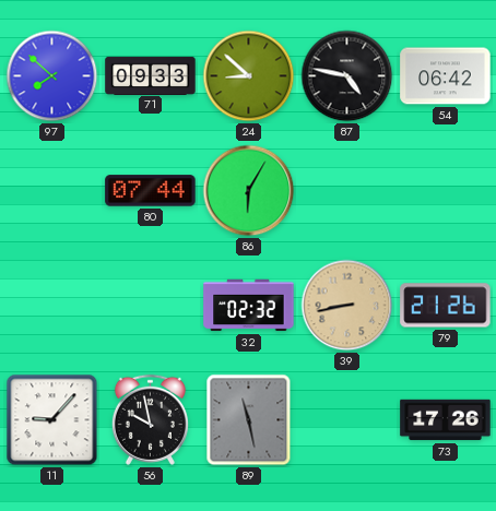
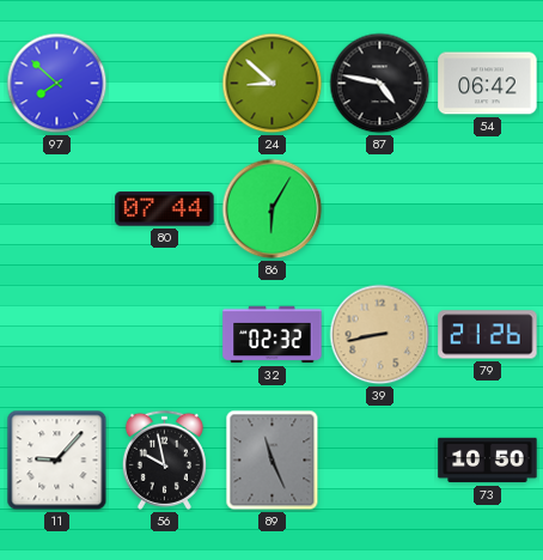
71: 09:33 -> none (151, 75)
89: 11:28 -> 11:26 (273, 461)
73: 17:26 -> 10:50 (488, 461)
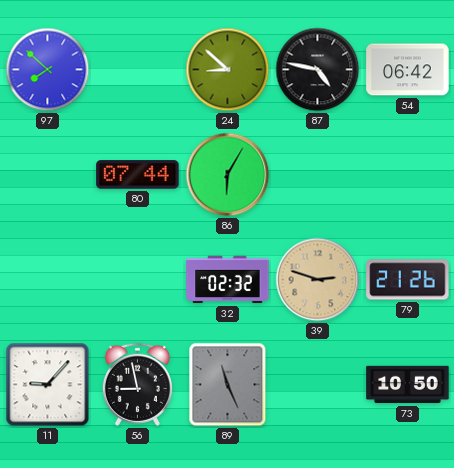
39: 8:43 -> 2:48 (318, 280)
56: 9:58 -> 8:58 (137, 384)
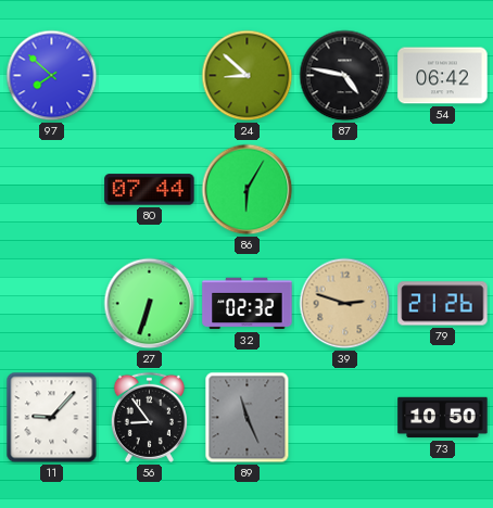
27: none -> 6:33 (150, 304)
56: 8:58 -> 8:54 (149, 417)
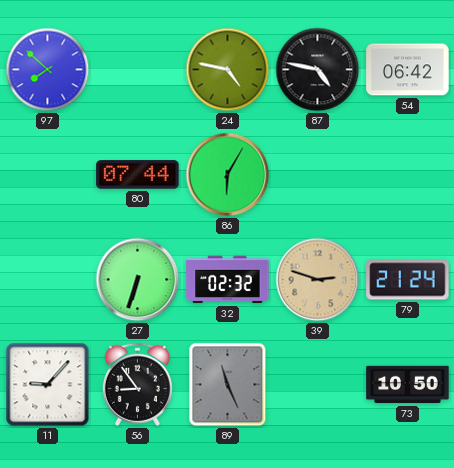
24: 8:52 -> 4:47 (228, 70)
79: 21:26 -> 21:24 (408, 280)
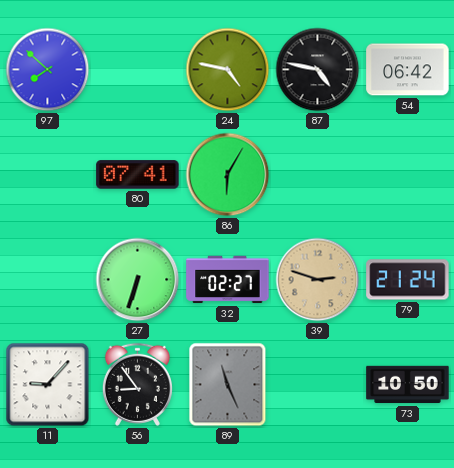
80: 07:44 -> 07:41 (138, 175)
32: 02:32 -> 02:27 (228, 280)
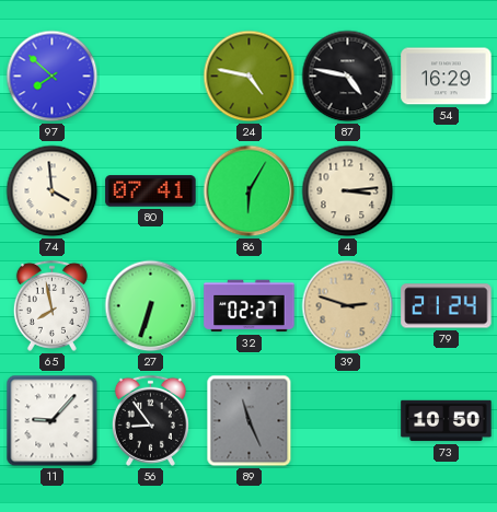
54: 06:42 -> 16:29 (447, 77)
74: none -> 3:59 (53, 191)
4: none -> 3:14 (348, 191)
65: none -> 7:58 (51, 305)
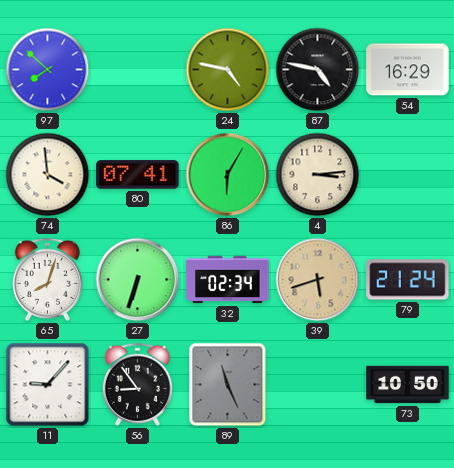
65: 7:58 -> 8:03 (47, 279)
32: 02:27 -> 02:34 (228, 280)
39: 2:48 -> 5:42 (318, 280)
